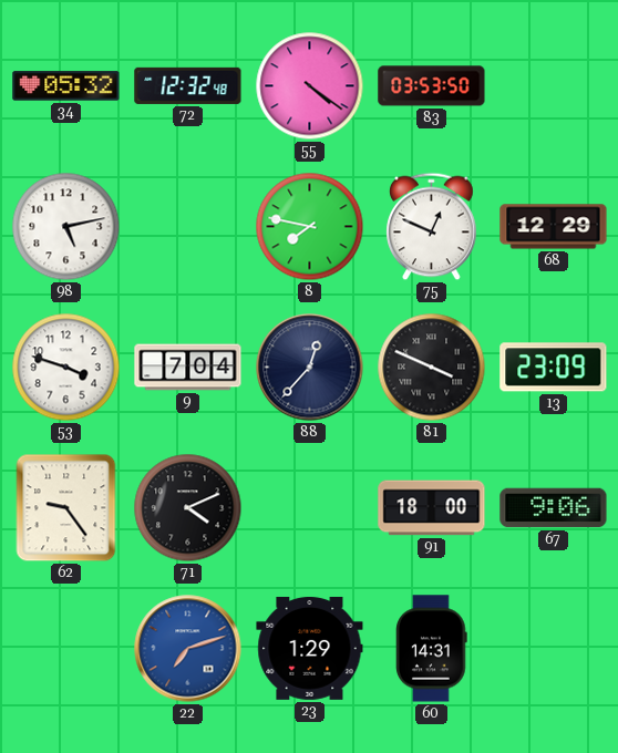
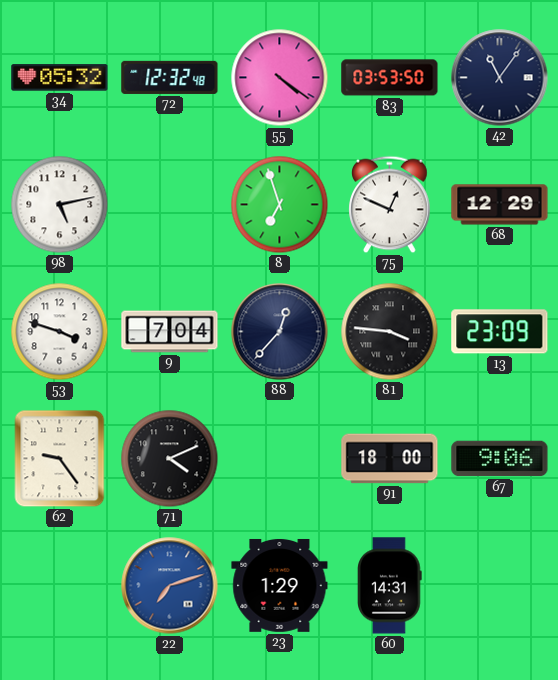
42: none -> 11:06 (500, 78)
8: 7:47 -> 6:57 (280, 205)
81: 3:49 -> 3:46 (390, 332)
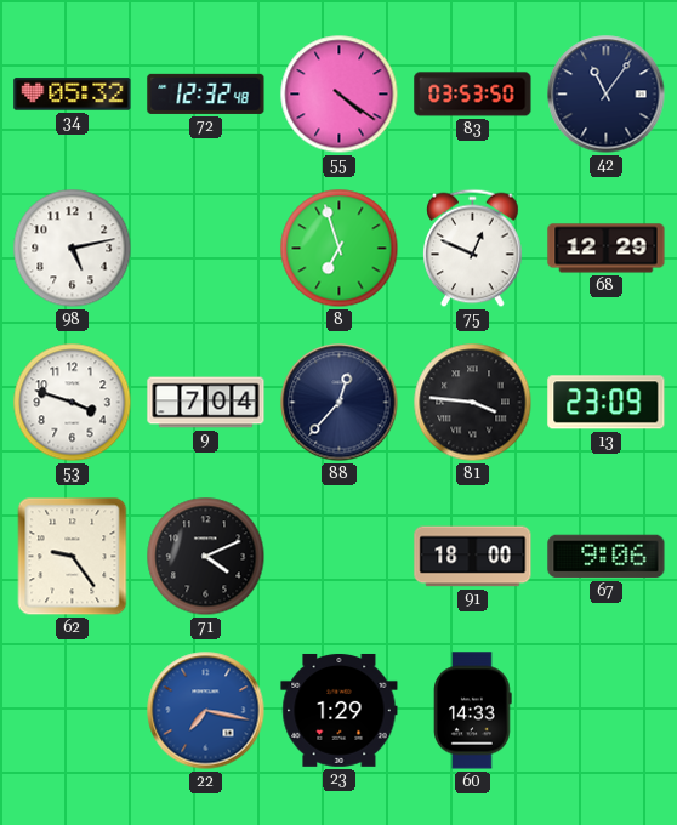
22: 7:12 -> 7:17 (206, 711)
60: 14:31 -> 14:33 (473, 711)
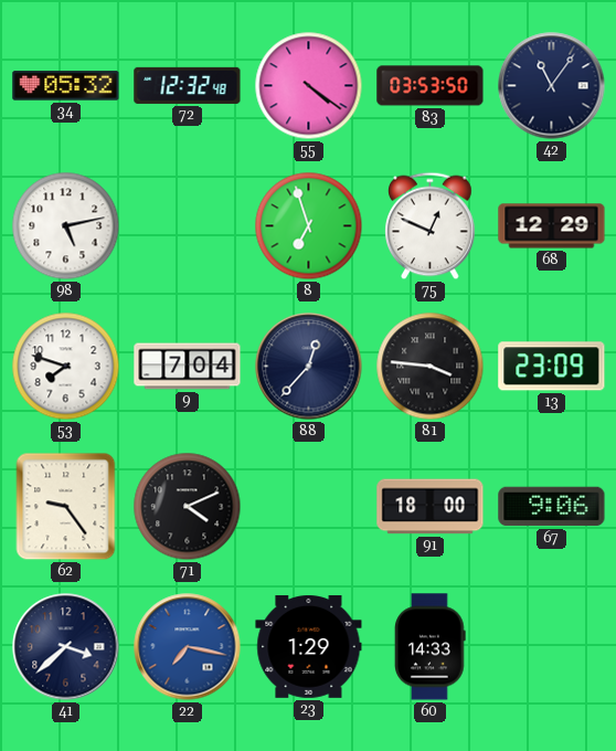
53: 3:48 -> 7:48 (66, 367)
41: none -> 3:38 (66, 647)
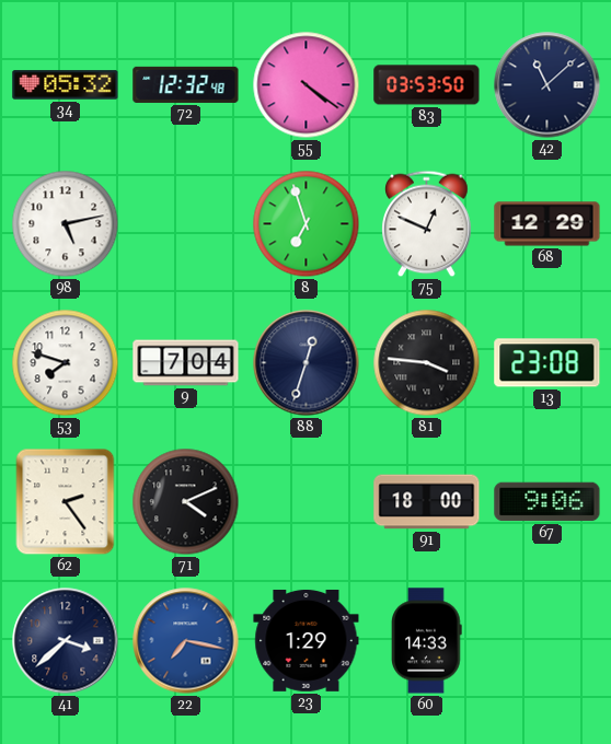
42: 11:06 -> 11:08 (547, 85)
88: 12:37 -> 12:33 (307, 363)
13: 23:09 -> 23:08 (547, 363)
62: 9:24 -> 2:24 (66, 502)
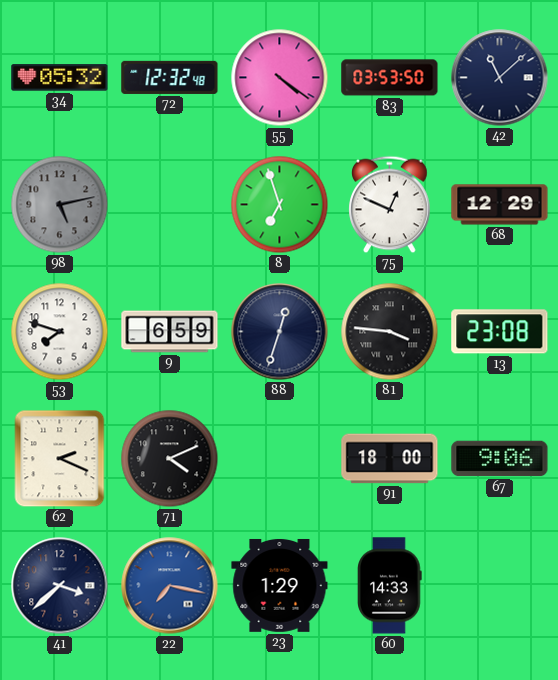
98 dial: white -> grey (60, 205)
9: 7:04 -> 6:59 (170, 332)
62: 2:24 -> 2:19 (60, 459)
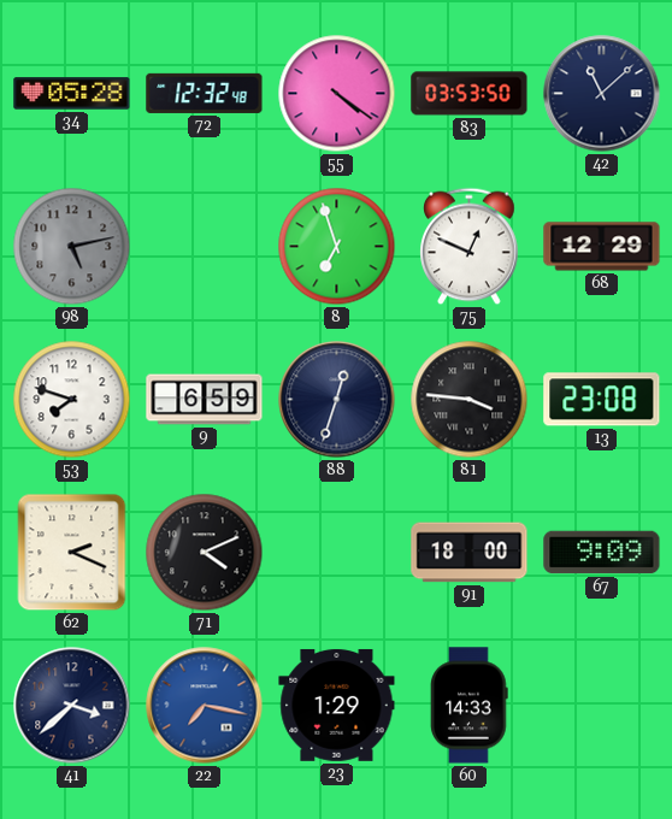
34: 05:32 -> 05:28 (72, 94)
67: 9:06 -> 9:09 (602, 553)
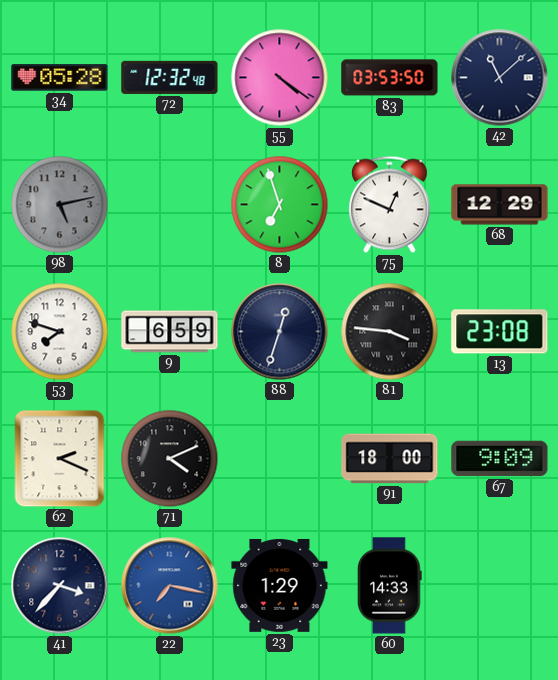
41: 3:38 -> 3:37 (60, 586)
